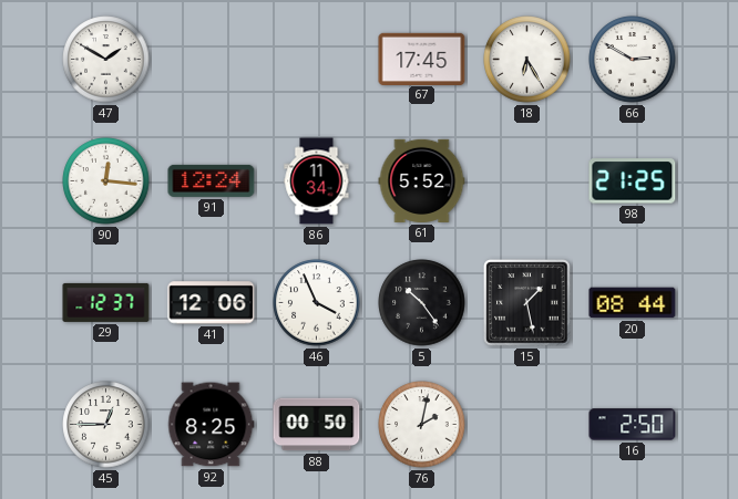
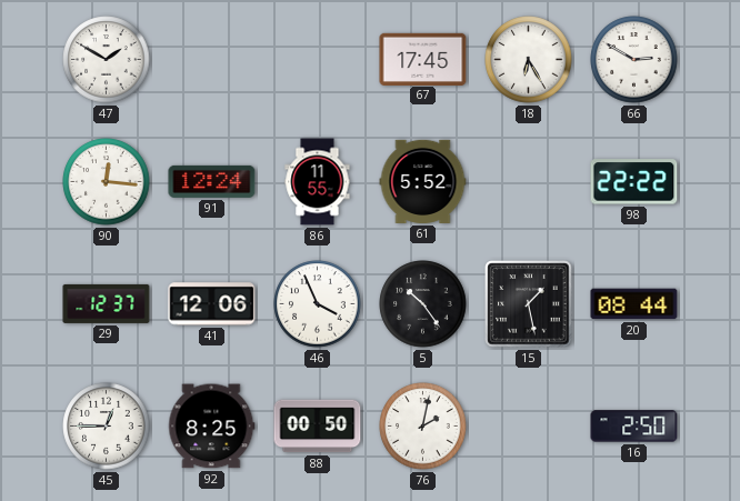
86: 11:34 -> 11:55 (318, 182)
98: 21:25 -> 22:22 (634, 182)
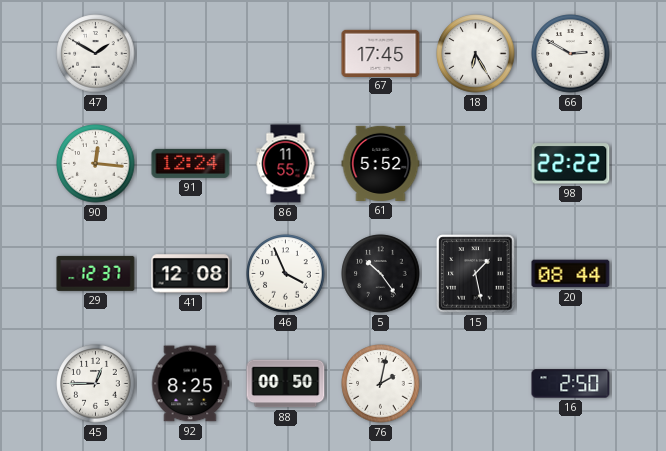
41: 12:06 -> 12:08 (191, 274)
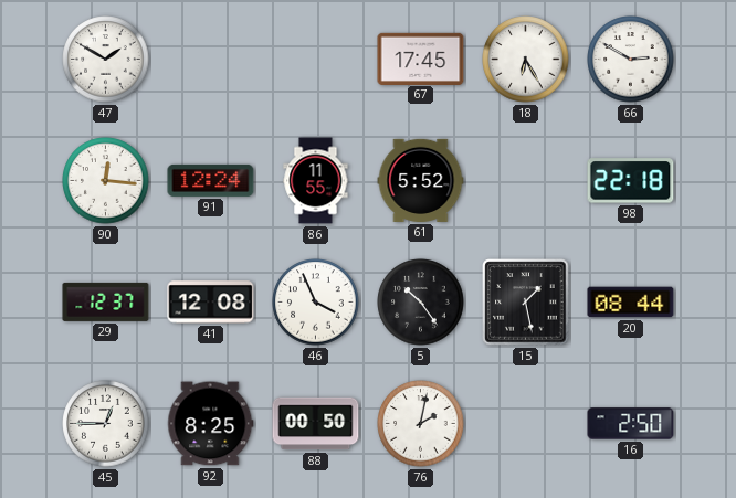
98: 22:22 -> 22:18 (631, 181)
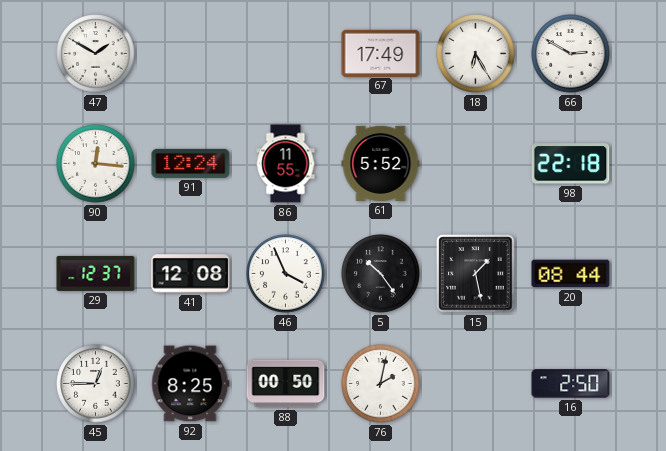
67: 17:45 -> 17:49 (381, 53)
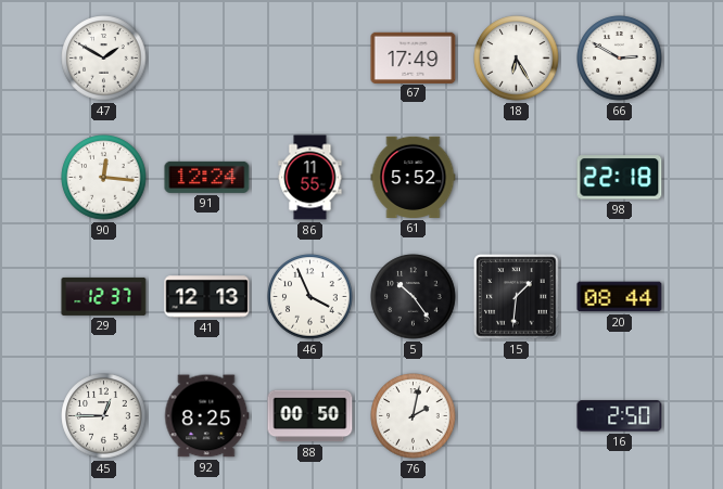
41: 12:08 -> 12:13 (207, 297)
15: 1:28 -> 1:31 (517, 297)
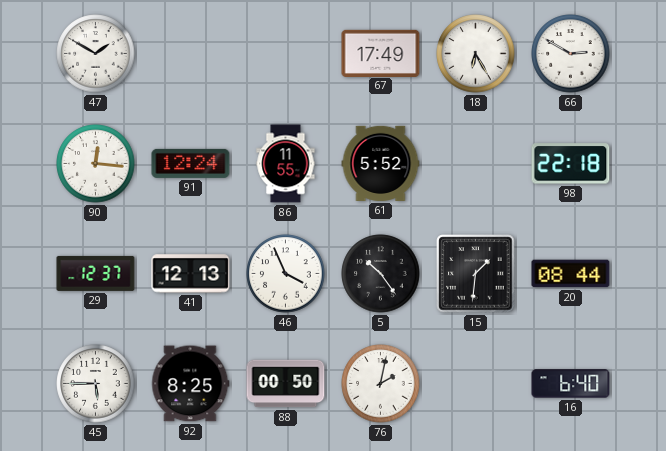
45: 12:45 -> 5:45 (96, 384)
16: 2:50 -> 6:40 (571, 384)
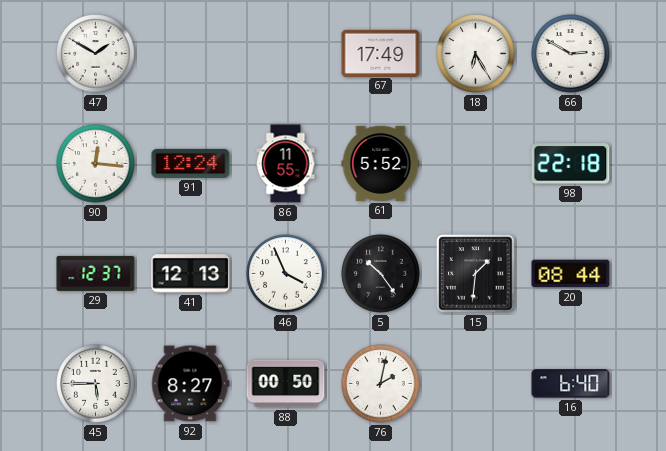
92: 8:25 -> 8:27 (191, 384)
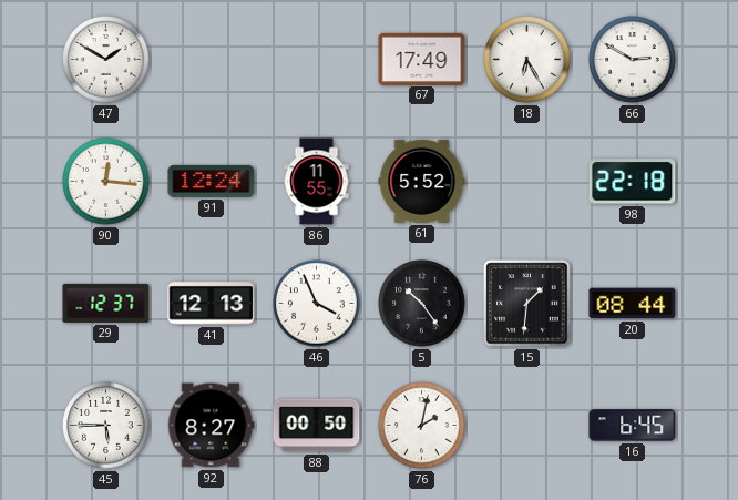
16: 6:40 -> 6:45 (633, 426)
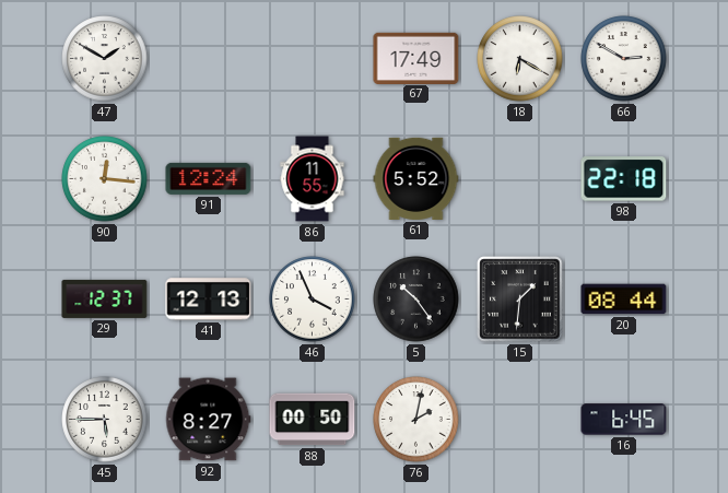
18: 6:25 -> 6:20 (520, 59)
